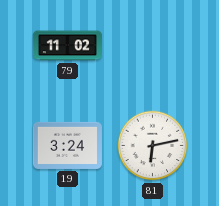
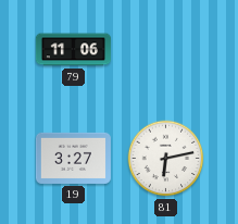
79: 11:02 -> 11:06 (73, 50)
19: 3:24 -> 3:27 (73, 158)
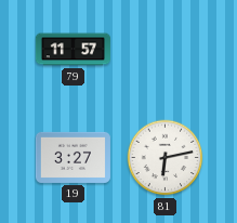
79: 11:06 -> 11:57 (73, 50)
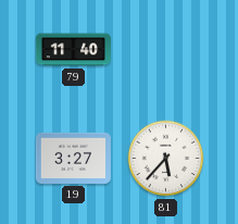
79: 11:57 -> 11:40 (73, 50)
81: 6:13 -> 5:37 (166, 159)
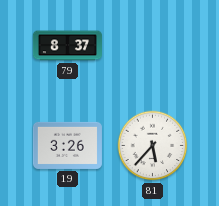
79: 11:40 -> 8:37 (67, 46)
19: 3:27 -> 3:26 (67, 145)
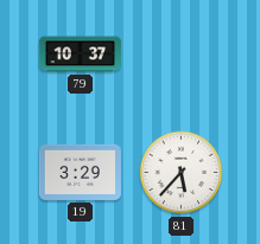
79: 8:37 -> 10:37 (80, 54)
19: 3:26 -> 3:29 (80, 172)
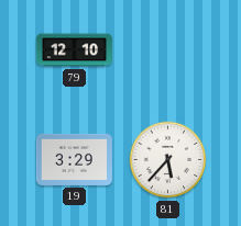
79: 10:37 -> 12:10 (74, 50)
